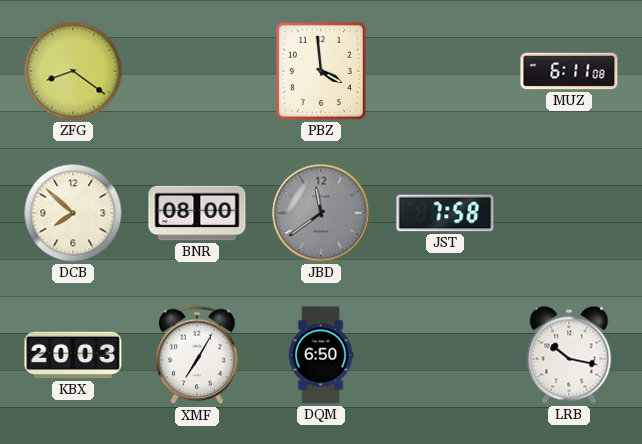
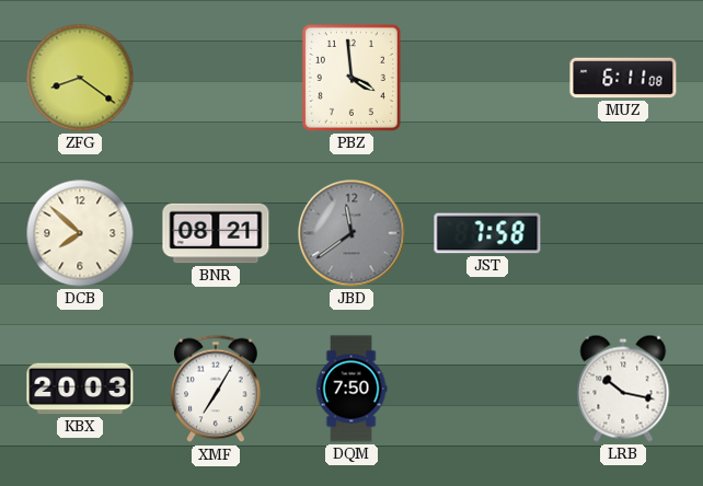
BNR: 08:00 -> 08:21 (216, 233)
DQM: 6:50 -> 7:50 (351, 389)
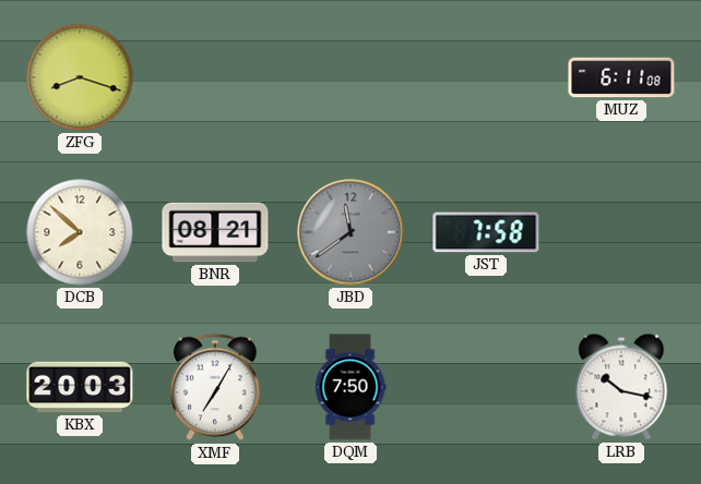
ZFG: 8:21 -> 8:18 (80, 77)
PBZ: 3:59 -> none (351, 78)
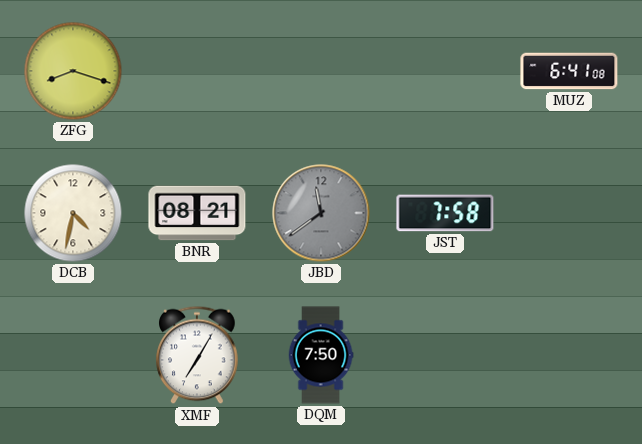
MUZ: 6:11 -> 6:41 (569, 71)
DCB: 7:52 -> 4:32 (73, 213)
KBX: 20:03 -> none (80, 387)
LRB: 10:17 -> none (621, 387)
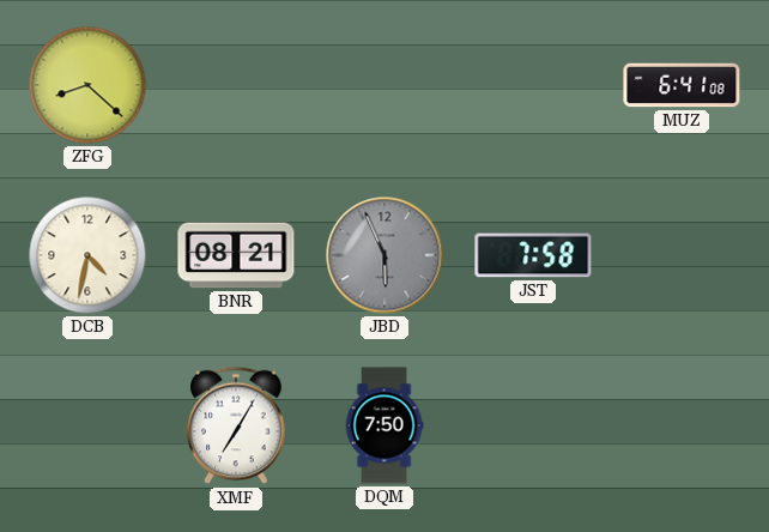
ZFG: 8:18 -> 8:22 (87, 85)
JBD: 11:39 -> 5:56 (384, 255)
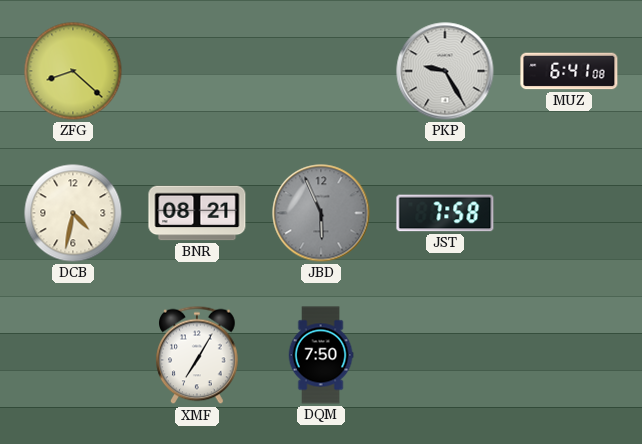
PKP: none -> 9:25 (445, 71)
